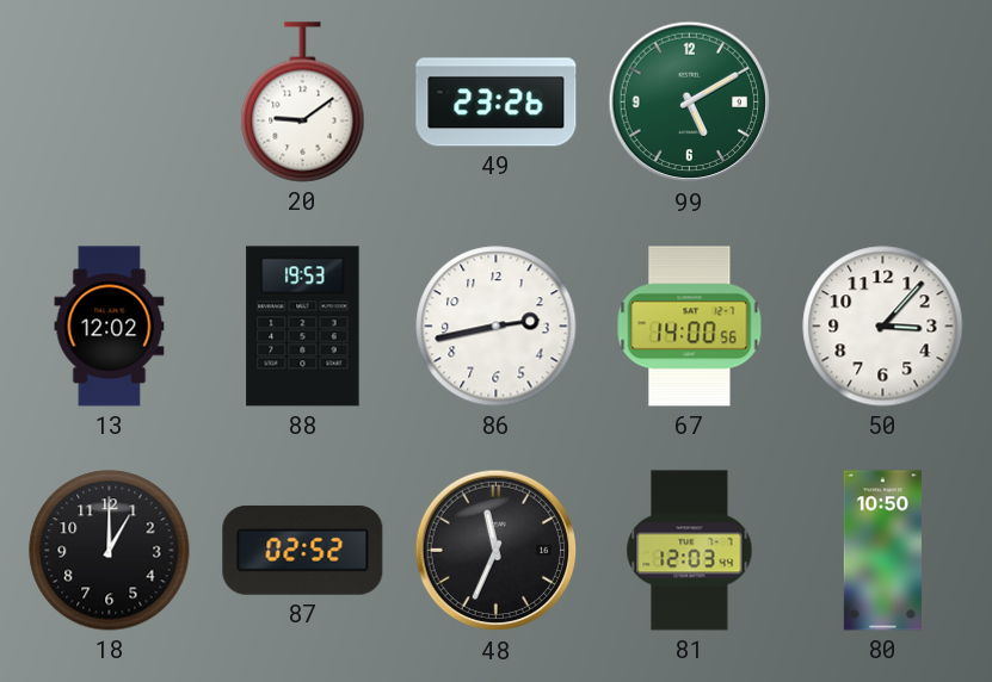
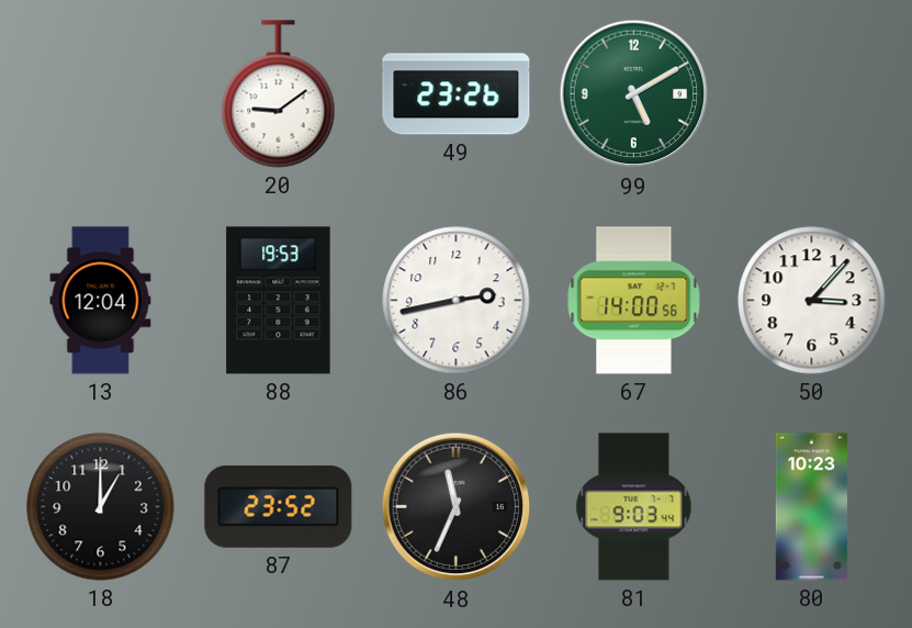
13: 12:02 -> 12:04 (101, 301)
87: 02:52 -> 23:52 (279, 506)
81: 12:03 -> 9:03 (634, 507)
80: 10:50 -> 10:23 (811, 507)
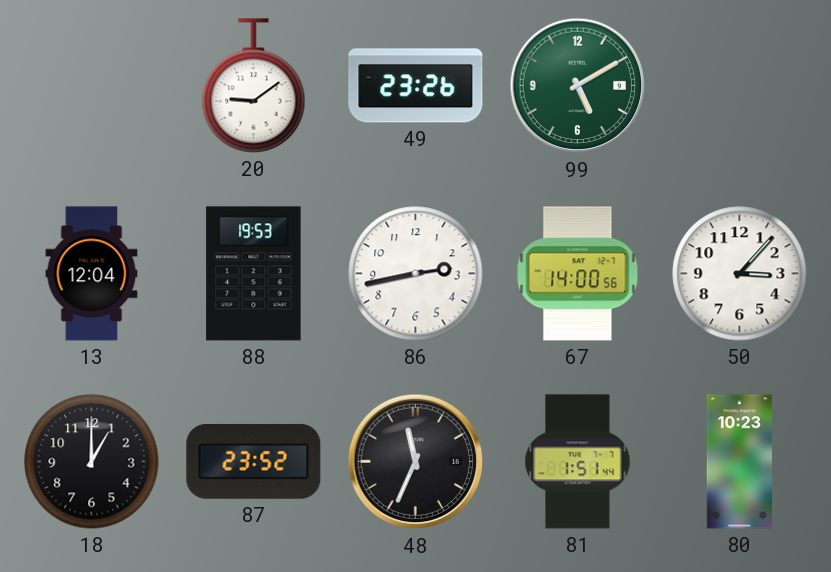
81: 9:03 -> 1:51 (578, 462)
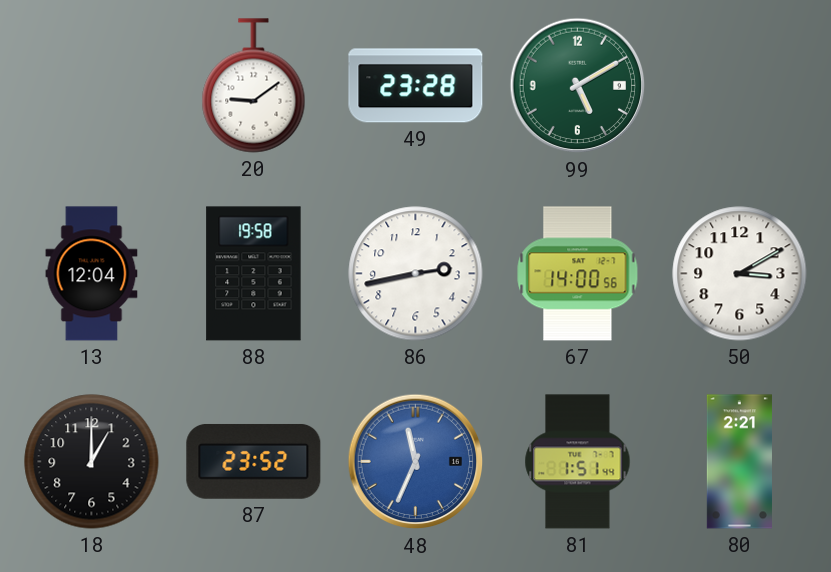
49: 23:26 -> 23:28 (416, 86)
88: 19:53 -> 19:58 (254, 274)
50: 3:07 -> 3:10 (740, 274)
48 dial: black -> blue (416, 462)
80: 10:23 -> 2:21 (739, 462)
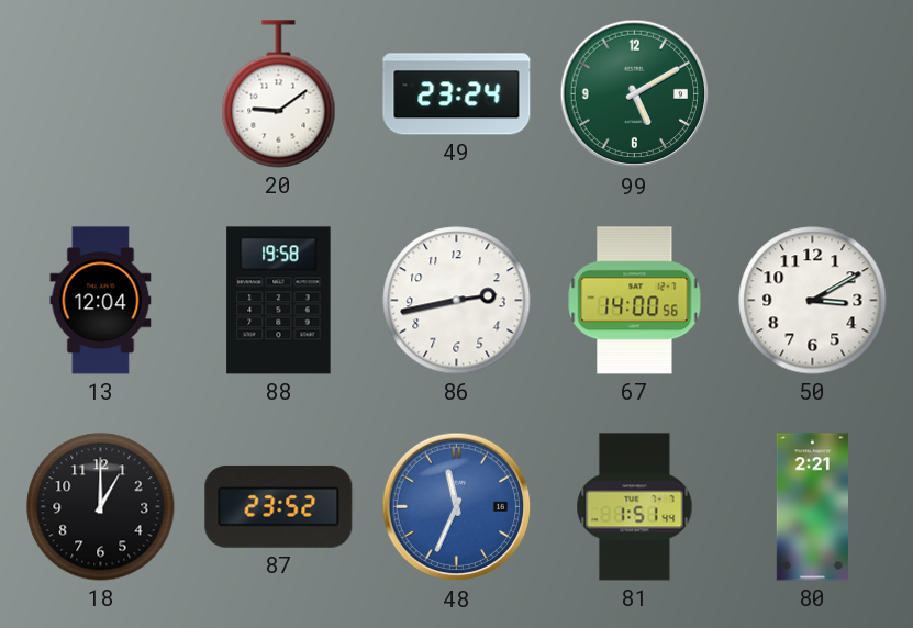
49: 23:28 -> 23:24 (457, 94)
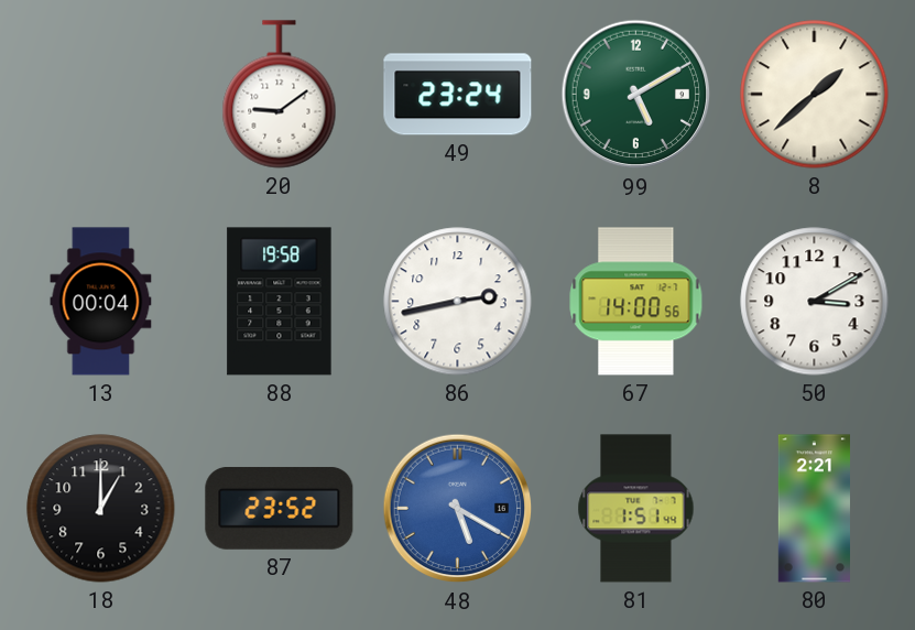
8: none -> 1:38 (815, 95)
13: 12:04 -> 00:04 (101, 302)
48: 11:34 -> 5:20 (458, 509)
